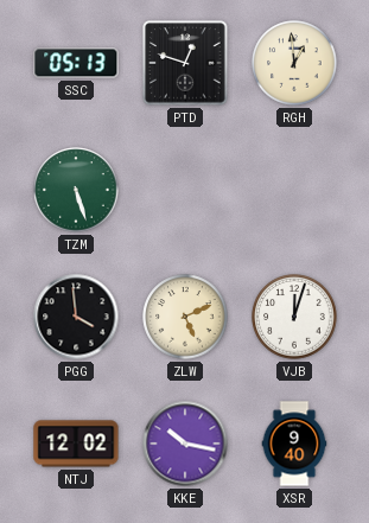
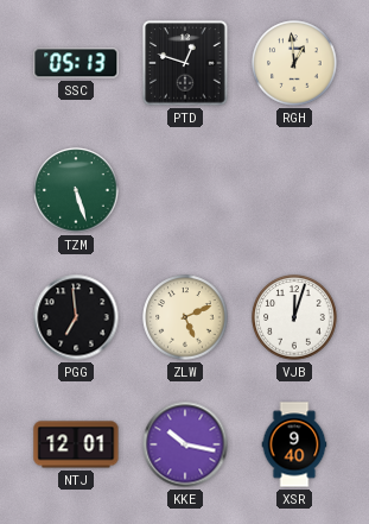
PGG: 3:59 -> 6:59 (76, 317)
NTJ: 12:02 -> 12:01 (76, 444)
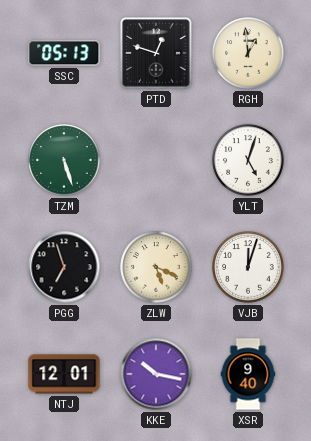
YLT: none -> 5:03 (248, 160)
PGG: 6:59 -> 6:57 (64, 267)
ZLW: 5:11 -> 5:19 (156, 267)
